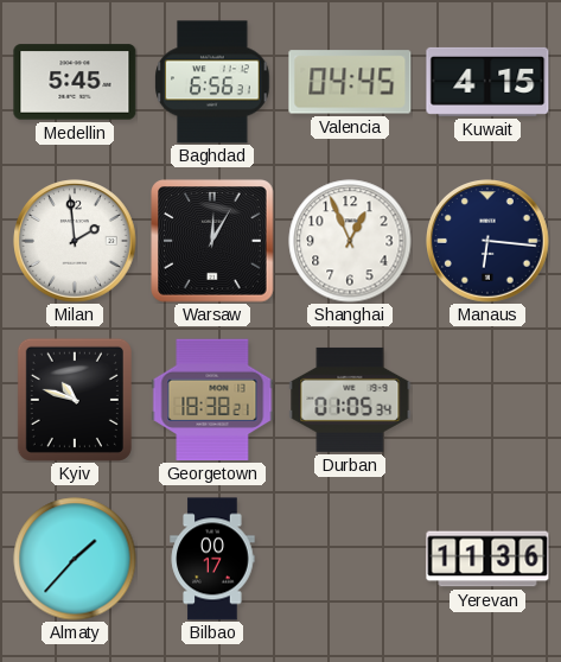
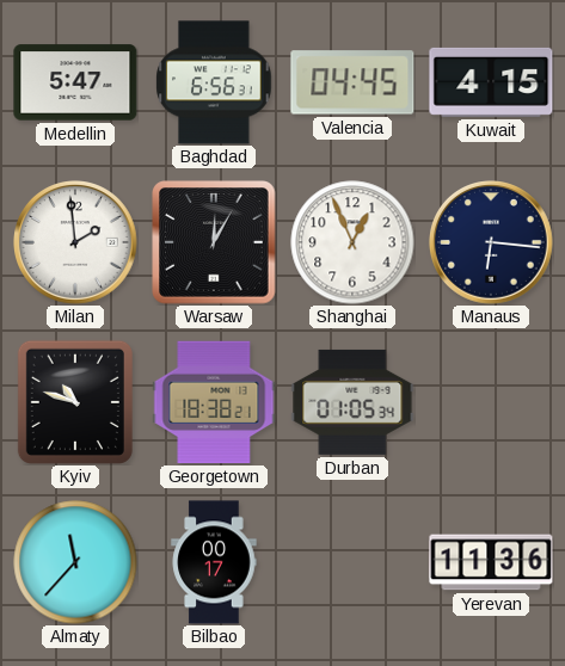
Medellin: 5:45 -> 5:47 (75, 82)
Almaty: 1:37 -> 11:37 (75, 562)
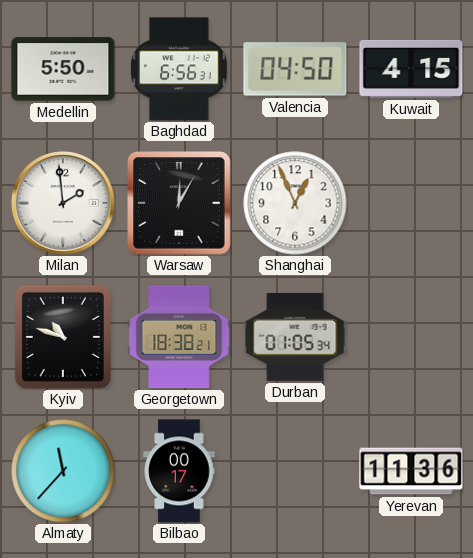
Medellin: 5:47 -> 5:50 (63, 69)
Valencia: 04:45 -> 04:50 (295, 69)
Manaus: 6:16 -> none (491, 242)
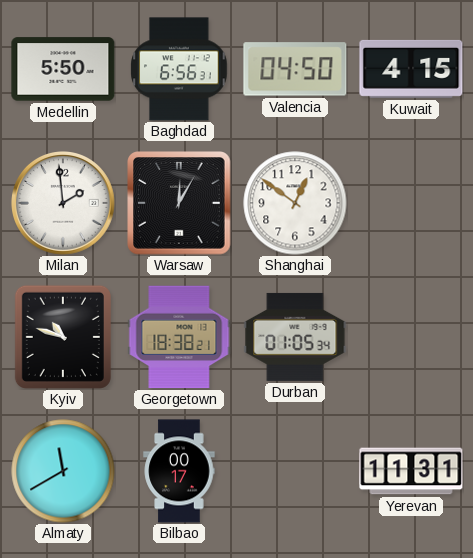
Shanghai: 12:56 -> 12:51 (295, 203)
Almaty: 11:37 -> 11:40 (63, 471)
Yerevan: 11:36 -> 11:31 (411, 471)
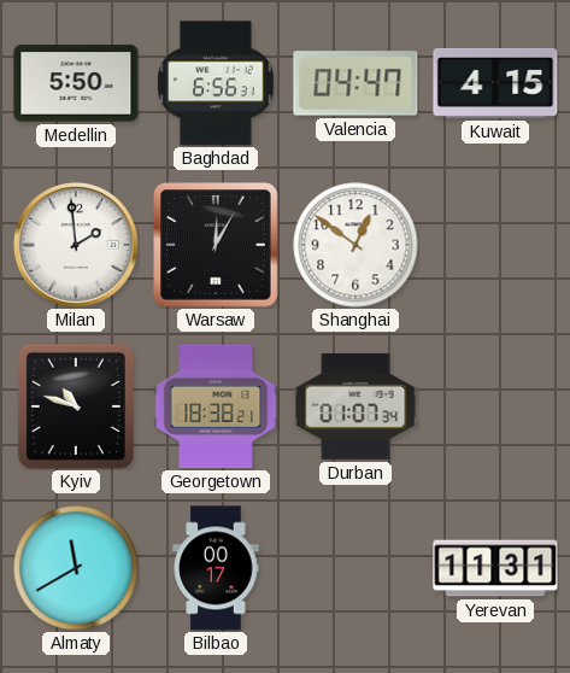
Valencia: 04:50 -> 04:47 (355, 83)
Durban: 01:05 -> 01:07 (355, 406)
